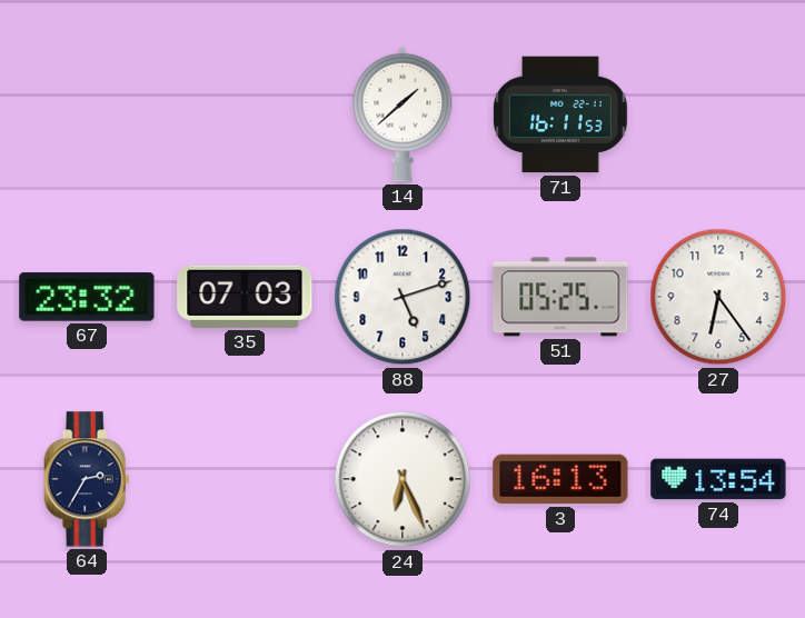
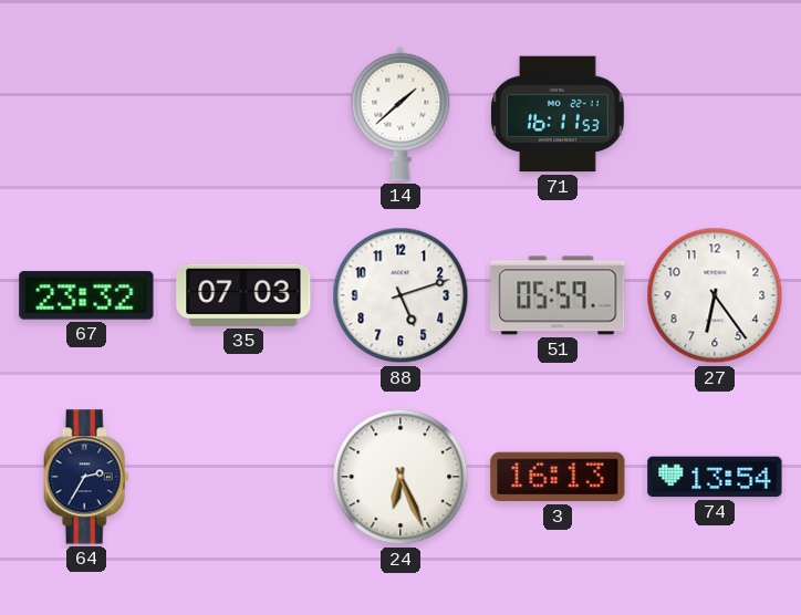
51: 05:25 -> 05:59 (558, 295)
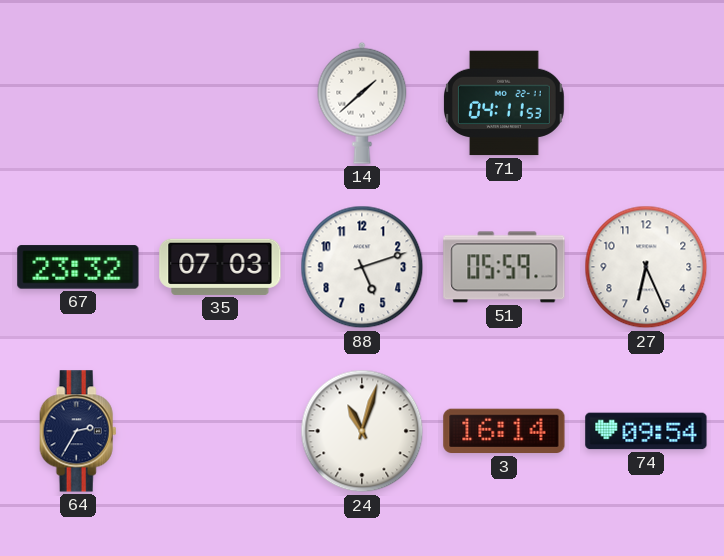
71: 16:11 -> 04:11 (504, 103)
27: 6:24 -> 6:26 (646, 267)
24: 6:26 -> 11:03 (362, 431)
3: 16:13 -> 16:14 (504, 431)
74: 13:54 -> 09:54 (646, 431)
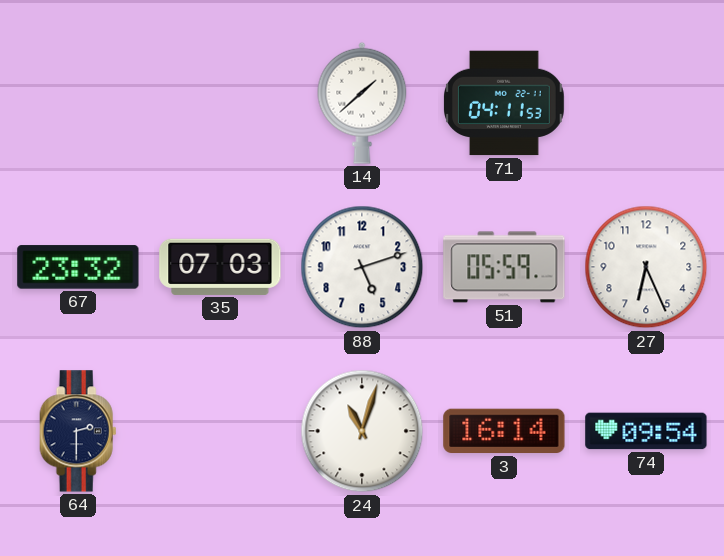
64: 2:35 -> 2:30 (78, 431)
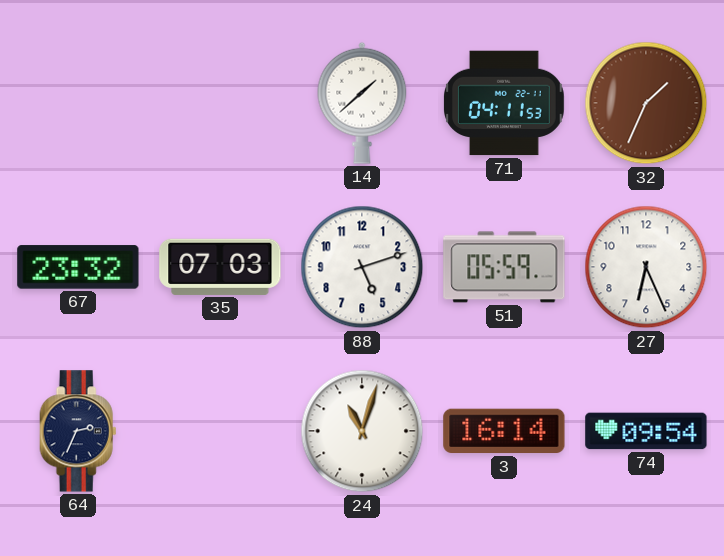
32: none -> 1:34 (646, 103)
64: 2:30 -> 2:34 (78, 431)
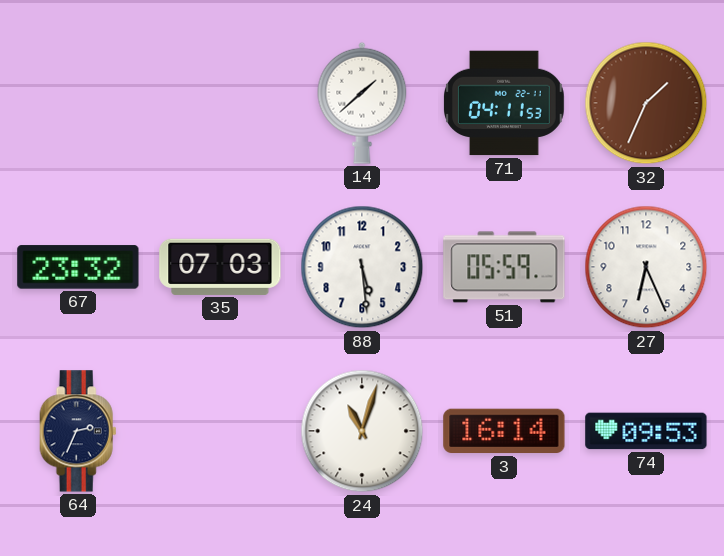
88: 5:12 -> 5:29 (362, 267)
74: 09:54 -> 09:53 (646, 431)
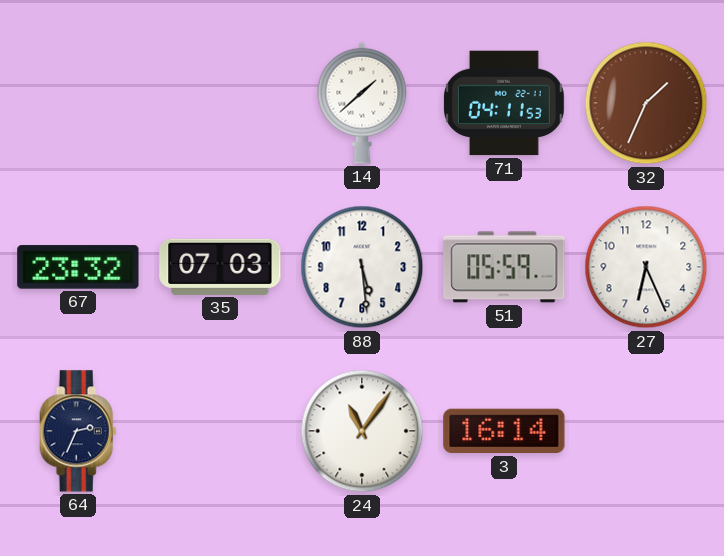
24: 11:03 -> 11:06 (362, 431)
74: 09:53 -> none (646, 431)
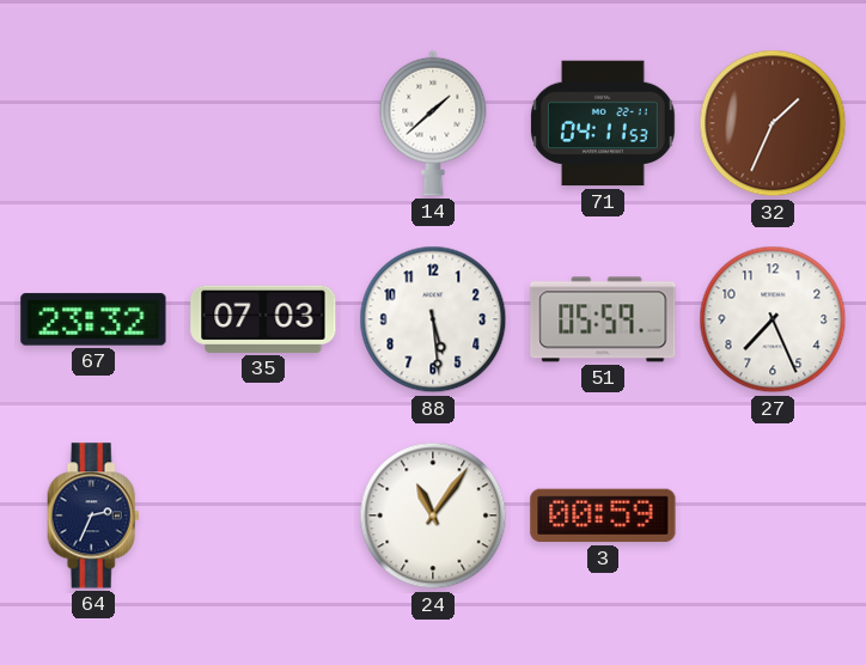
27: 6:26 -> 7:26 (773, 319)
3: 16:14 -> 00:59 (603, 515)
